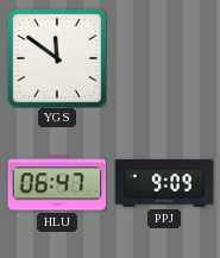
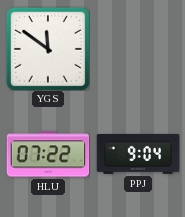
HLU: 06:47 -> 07:22 (48, 154)
PPJ: 9:09 -> 9:04 (138, 154)
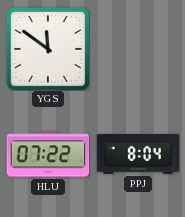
PPJ: 9:04 -> 8:04 (138, 154)
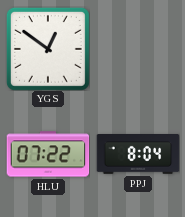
YGS: 11:51 -> 12:51 (48, 49)
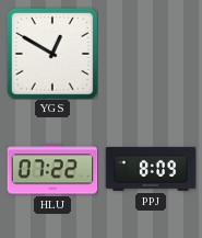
YGS: 12:51 -> 12:50 (52, 54)
PPJ: 8:04 -> 8:09 (151, 169)
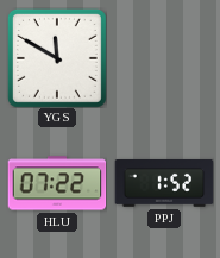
YGS: 12:50 -> 11:50 (57, 58)
PPJ: 8:09 -> 1:52 (164, 183)
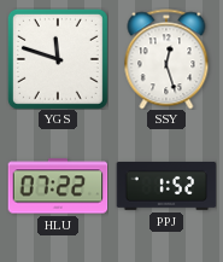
YGS: 11:50 -> 11:48 (58, 59)
SSY: none -> 12:27 (166, 59)
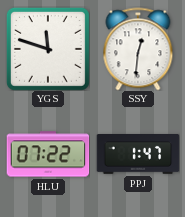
SSY: 12:27 -> 12:31 (138, 49)
PPJ: 1:52 -> 1:47 (138, 154)
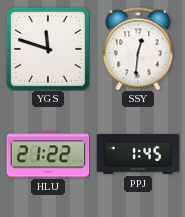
HLU: 07:22 -> 21:22 (48, 154)
PPJ: 1:47 -> 1:45 (138, 154)
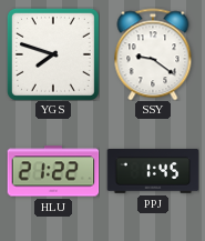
YGS: 11:48 -> 7:48 (53, 54)
SSY: 12:31 -> 9:21 (153, 54)
